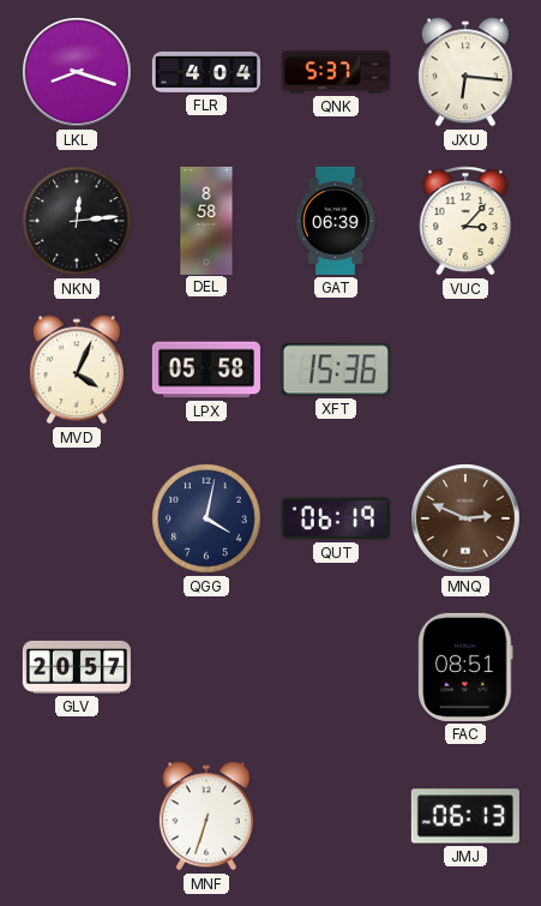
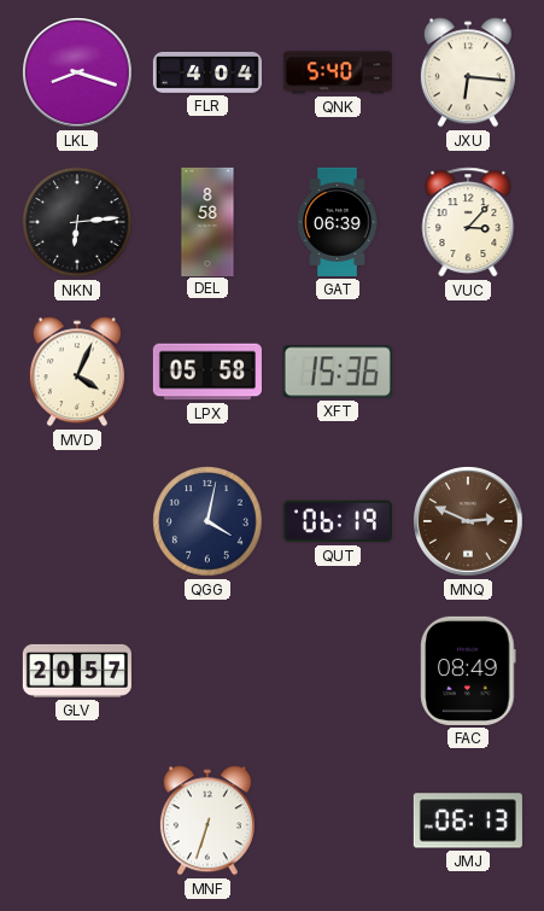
QNK: 5:37 -> 5:40 (338, 72)
NKN: 12:14 -> 6:14 (77, 222)
FAC: 08:51 -> 08:49 (468, 671)
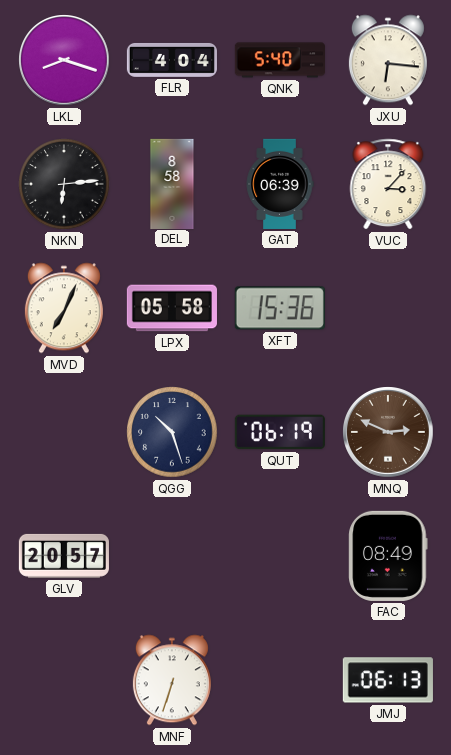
MVD: 4:04 -> 7:04 (64, 308)
QGG: 4:02 -> 10:27 (172, 432)
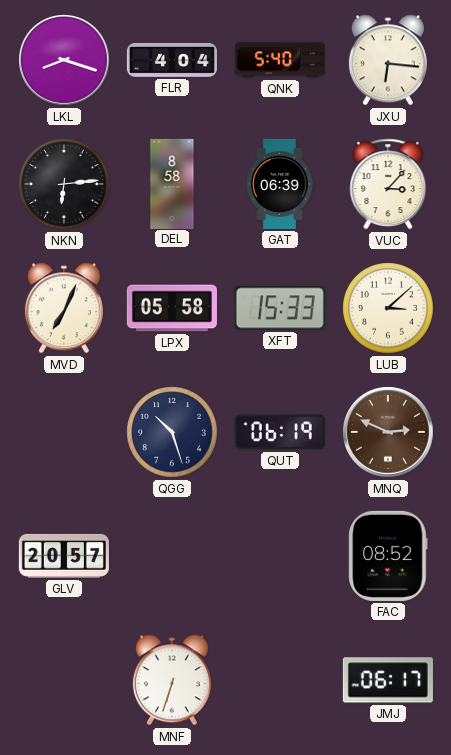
XFT: 15:36 -> 15:33 (280, 308)
LUB: none -> 3:08 (388, 308)
FAC: 08:49 -> 08:52 (388, 556)
JMJ: 06:13 -> 06:17 (388, 680)
